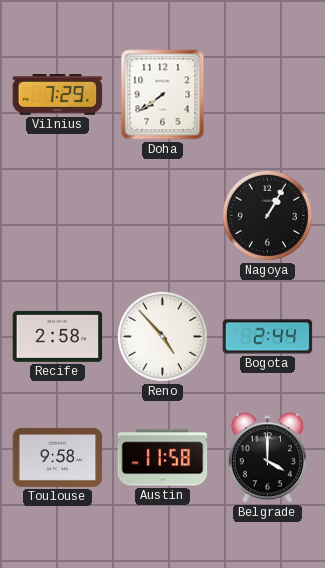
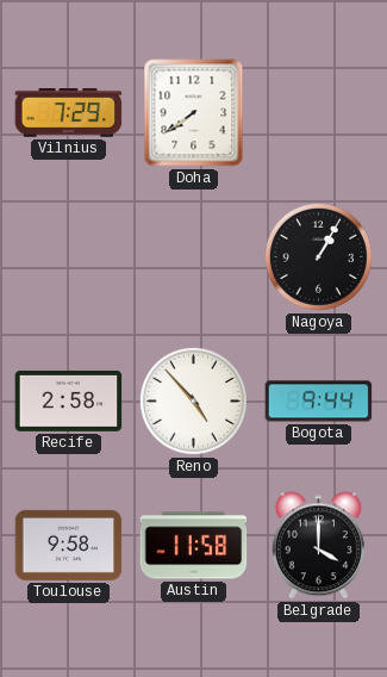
Bogota: 2:44 -> 9:44 (319, 402)
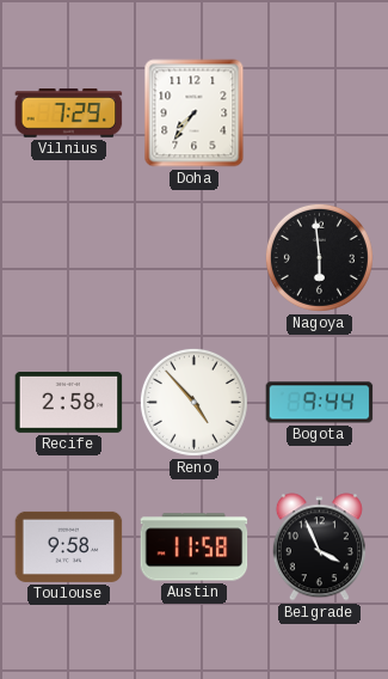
Doha: 7:39 -> 7:36 (195, 114)
Nagoya: 1:05 -> 5:59 (319, 257)
Belgrade: 4:00 -> 3:56 (319, 548)
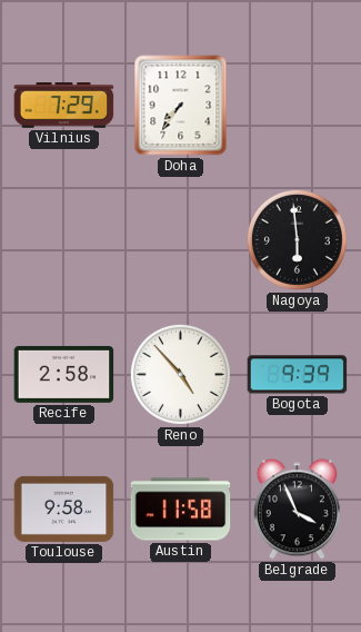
Bogota: 9:44 -> 9:39 (298, 375)
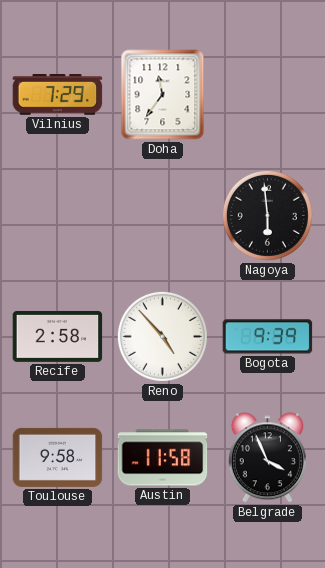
Doha: 7:36 -> 11:36 (163, 95)
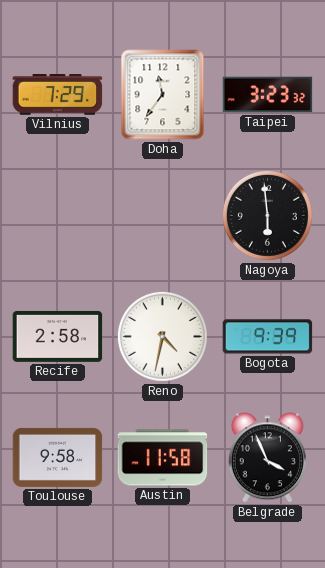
Taipei: none -> 3:23 (268, 95)
Reno: 4:53 -> 4:32 (162, 336)
